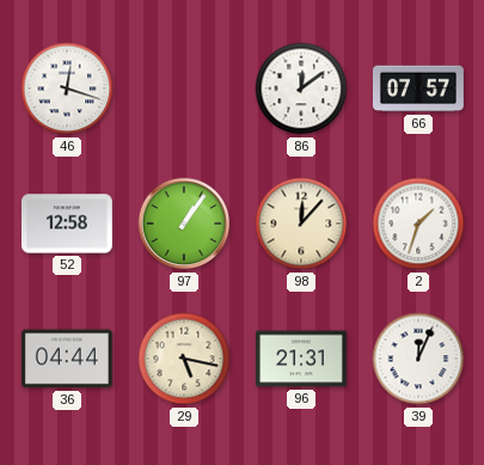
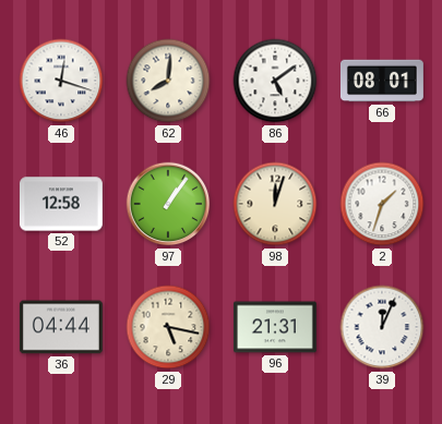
62: none -> 8:01 (168, 81)
86: 12:09 -> 5:09 (275, 81)
66: 07:57 -> 08:01 (382, 81)
98: 12:07 -> 12:03 (275, 204)
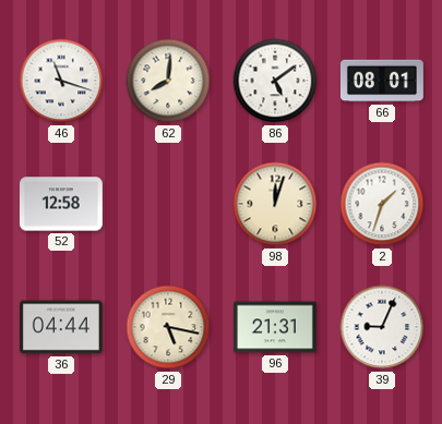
46: 12:18 -> 11:18 (61, 81)
97: 1:06 -> none (168, 204)
39: 12:04 -> 9:04 (382, 327)
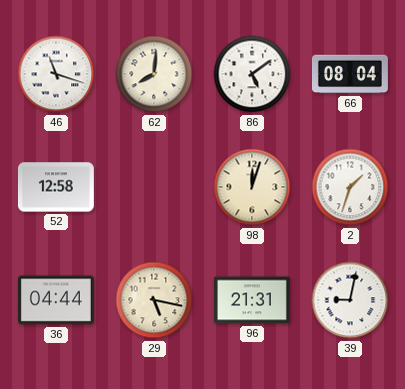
66: 08:01 -> 08:04 (350, 74)
39: 9:04 -> 9:02 (350, 300)
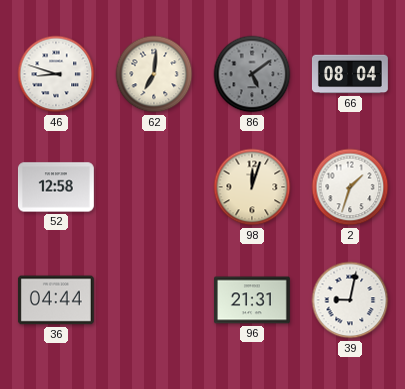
46: 11:18 -> 8:48 (56, 74)
62: 8:01 -> 7:01 (154, 74)
86 dial: white -> grey (252, 74)
29: 5:17 -> none (154, 300)
